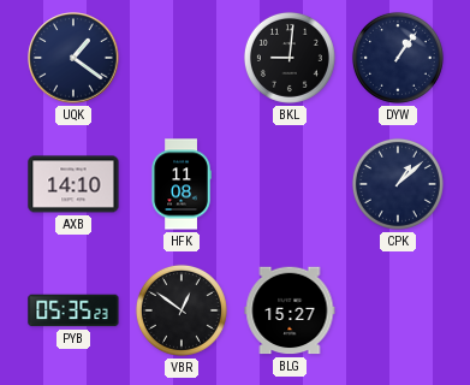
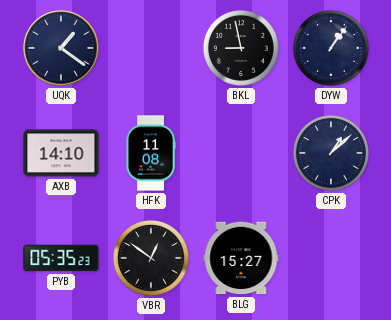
BKL: 9:01 -> 8:58 (241, 48)
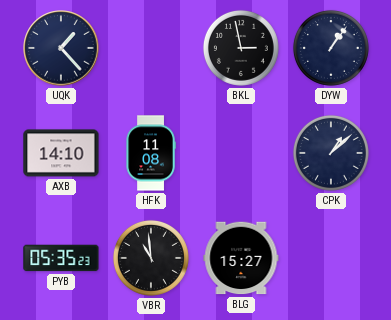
UQK: 1:21 -> 1:23 (61, 48)
BKL: 8:58 -> 2:58 (241, 48)
VBR: 12:51 -> 10:59 (151, 258)
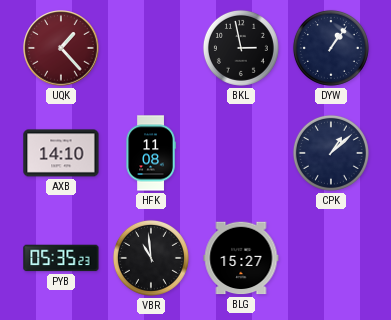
UQK dial: navy -> burgundy (61, 48)
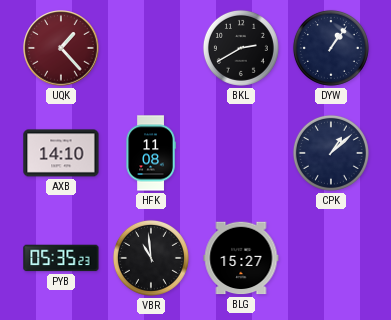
BKL: 2:58 -> 2:40 (241, 48)
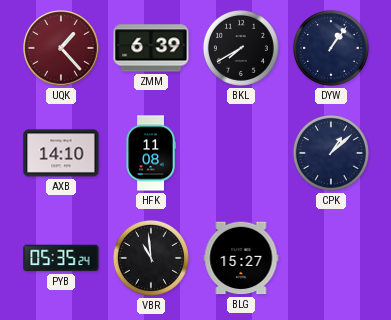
ZMM: none -> 6:39 (151, 48)
BKL: 2:40 -> 7:40 (241, 48)
PYB: 05:35:23 -> 05:35:24 (61, 258)
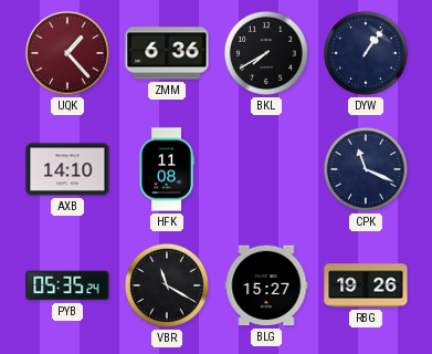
ZMM: 6:39 -> 6:36 (167, 53)
CPK: 1:08 -> 11:19 (366, 169)
VBR: 10:59 -> 11:20 (167, 285)
RBG: none -> 19:26 (366, 285)
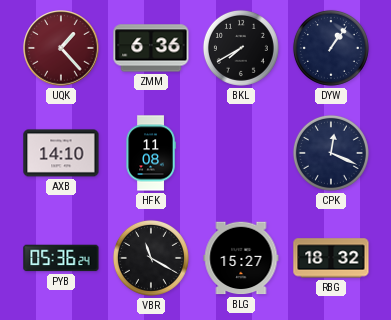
CPK: 11:19 -> 12:19 (331, 153)
PYB: 05:35 -> 05:36 (61, 258)
RBG: 19:26 -> 18:32 (331, 258)
